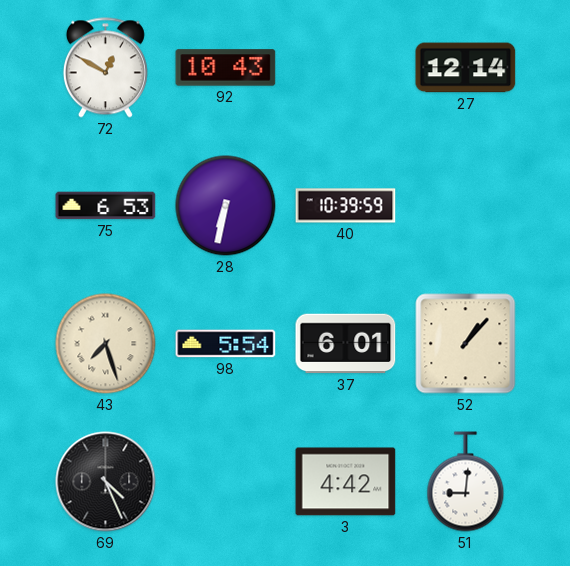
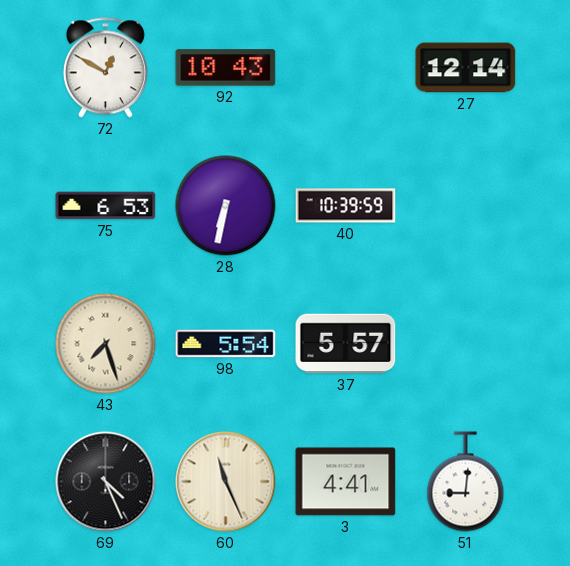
37: 6:01 -> 5:57 (346, 344)
52: 1:07 -> none (466, 344)
60: none -> 11:26 (226, 482)
3: 4:42 -> 4:41 (346, 482)
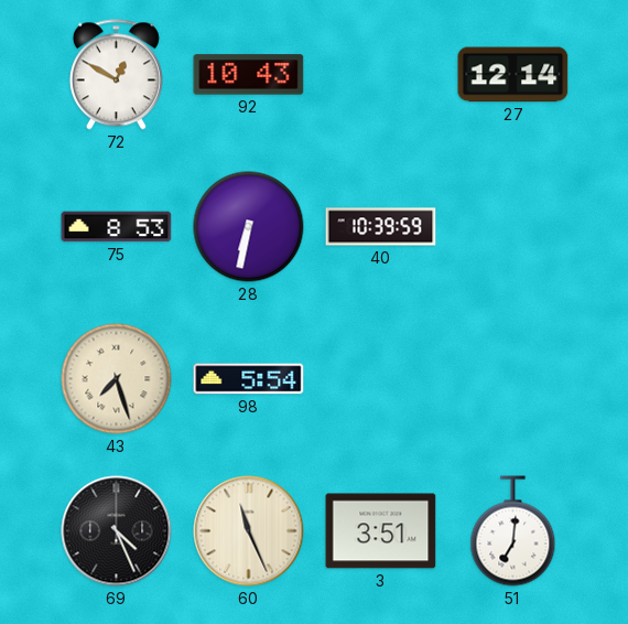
75: 6:53 -> 8:53 (117, 227)
37: 5:57 -> none (346, 344)
3: 4:41 -> 3:51 (381, 531)
51: 9:01 -> 7:01 (513, 531)
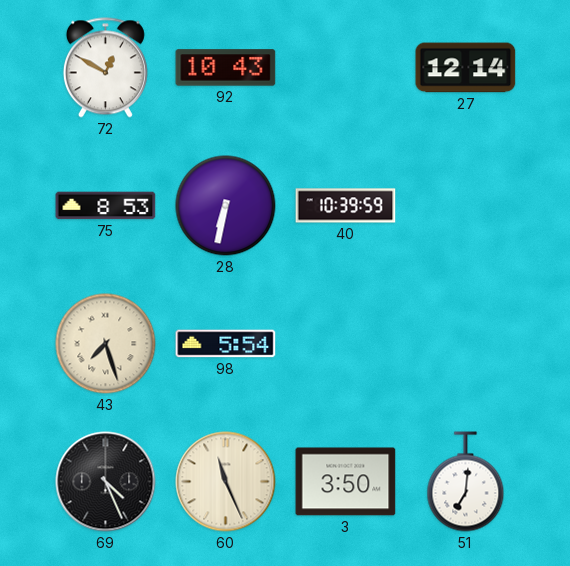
3: 3:51 -> 3:50 (346, 482)
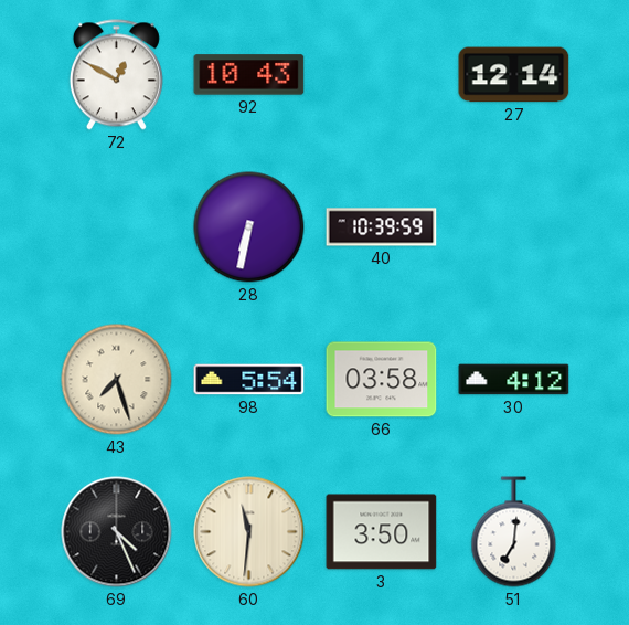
75: 8:53 -> none (106, 206)
66: none -> 03:58 (382, 380)
30: none -> 4:12 (514, 380)
60: 11:26 -> 11:31 (249, 532)
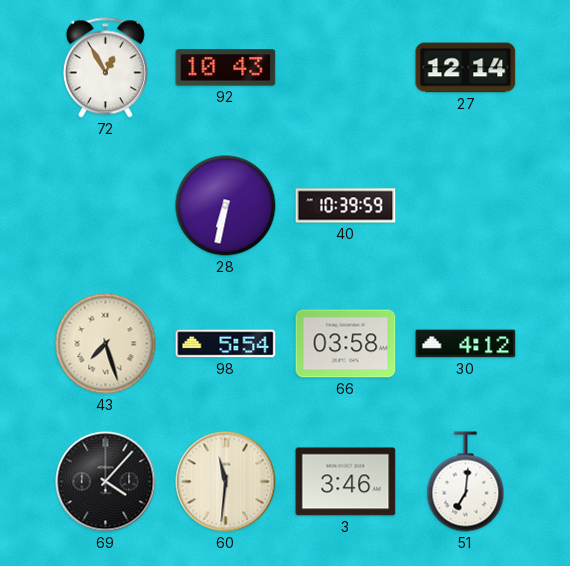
72: 12:50 -> 12:55 (105, 68)
69: 4:26 -> 4:07 (106, 482)
3: 3:50 -> 3:46 (346, 482)
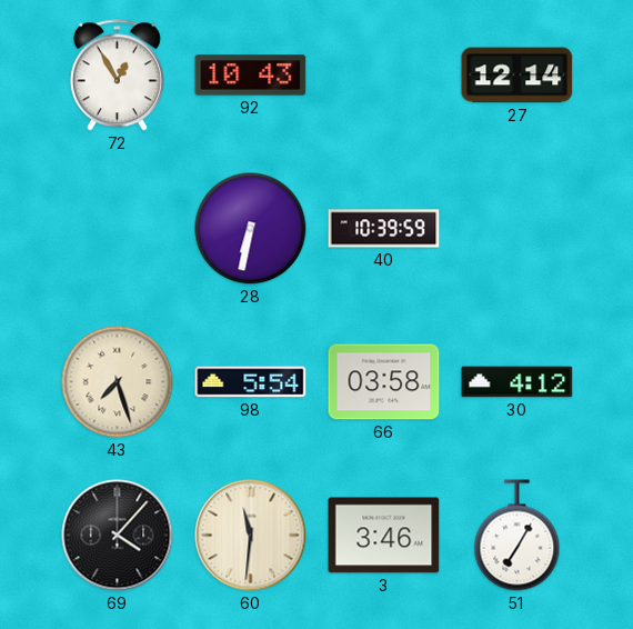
51: 7:01 -> 7:05 (518, 536)
